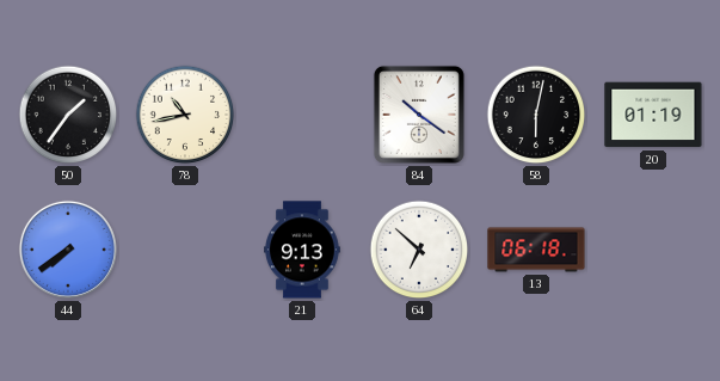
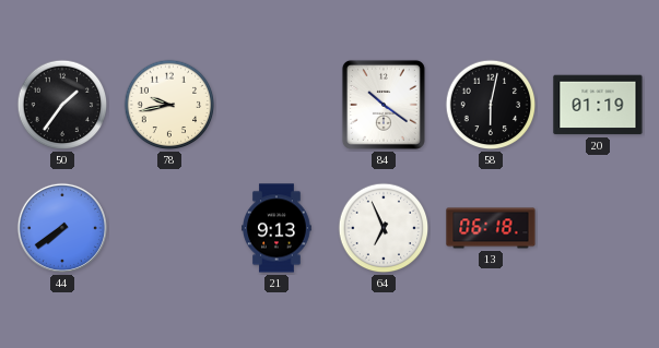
78: 10:43 -> 9:43 (169, 105)
64: 6:52 -> 6:56 (384, 228)
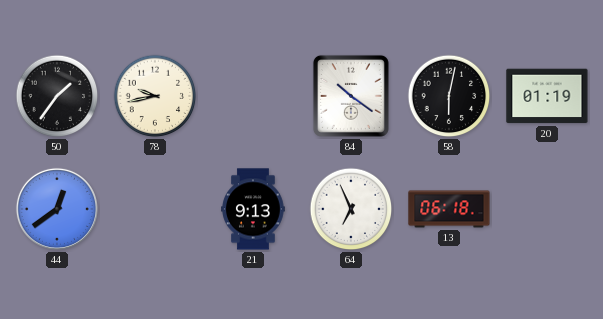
44: 7:39 -> 12:39 (57, 209)
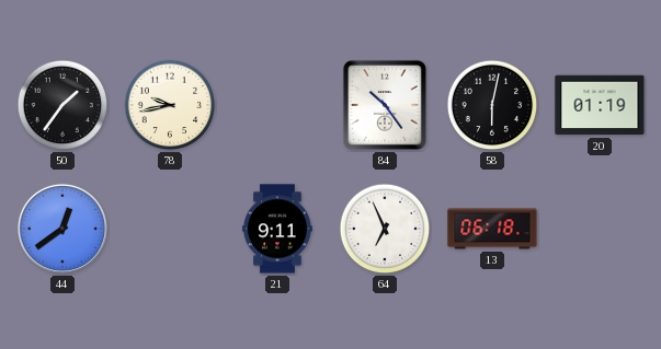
84: 10:21 -> 10:24 (385, 105)
21: 9:13 -> 9:11 (277, 229)
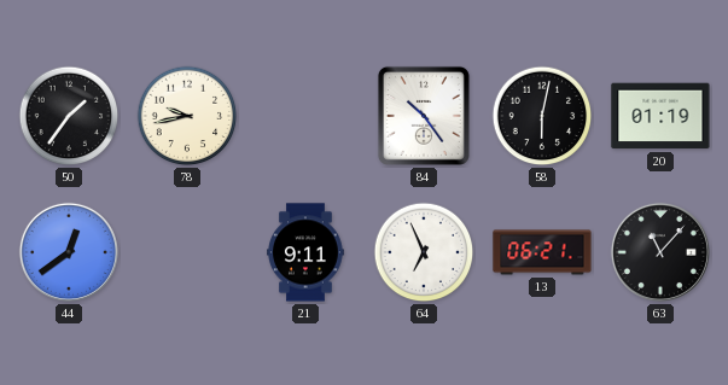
13: 06:18 -> 06:21 (542, 252)
63: none -> 11:07 (660, 252)
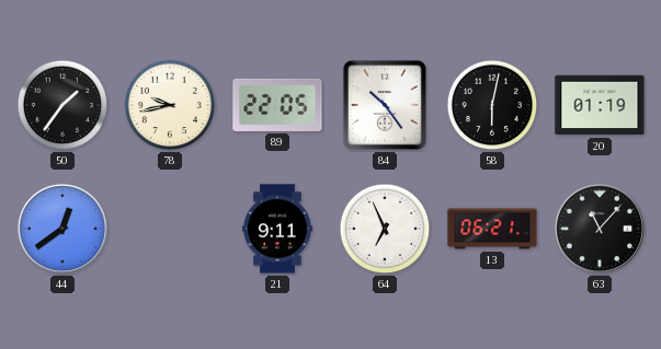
89: none -> 22:05 (277, 105)
